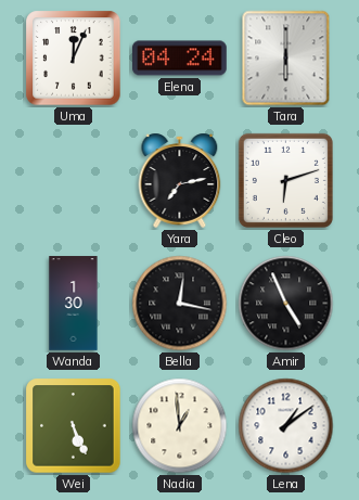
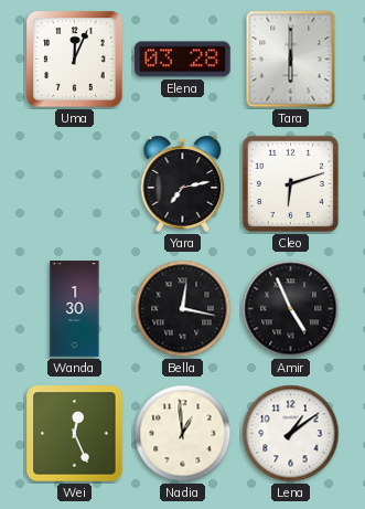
Elena: 04:24 -> 03:28 (183, 60)
Wei: 5:26 -> 12:26 (75, 434)
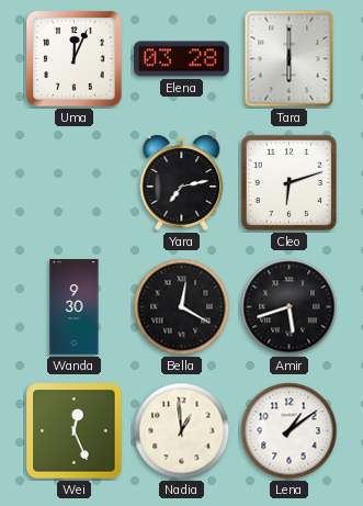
Wanda: 1:30 -> 9:30 (75, 307)
Bella: 12:17 -> 12:20 (182, 307)
Amir: 4:56 -> 5:42 (290, 307)
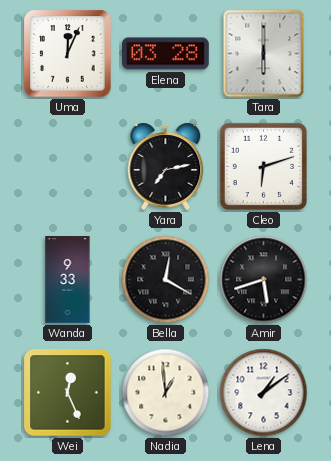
Wanda: 9:30 -> 9:33 (68, 280)
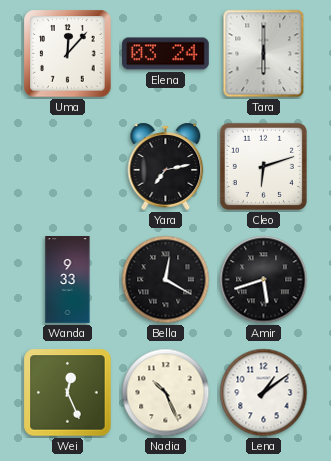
Uma: 12:04 -> 12:07 (68, 54)
Elena: 03:28 -> 03:24 (166, 54)
Nadia: 12:59 -> 10:26 (166, 393)
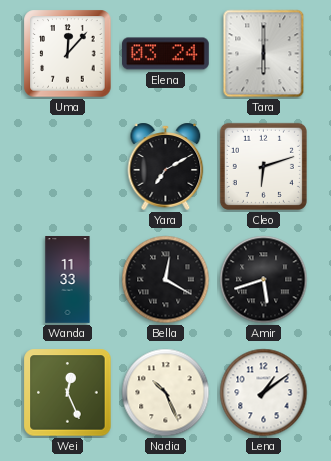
Yara: 7:13 -> 7:10 (166, 166)
Wanda: 9:33 -> 11:33 (68, 280)
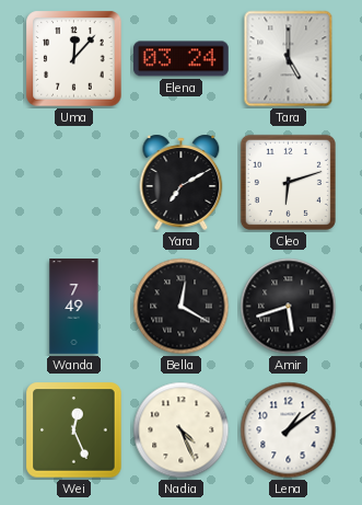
Tara: 6:00 -> 5:00 (289, 59)
Wanda: 11:33 -> 7:49 (74, 307)
Nadia: 10:26 -> 4:26 (182, 431)
